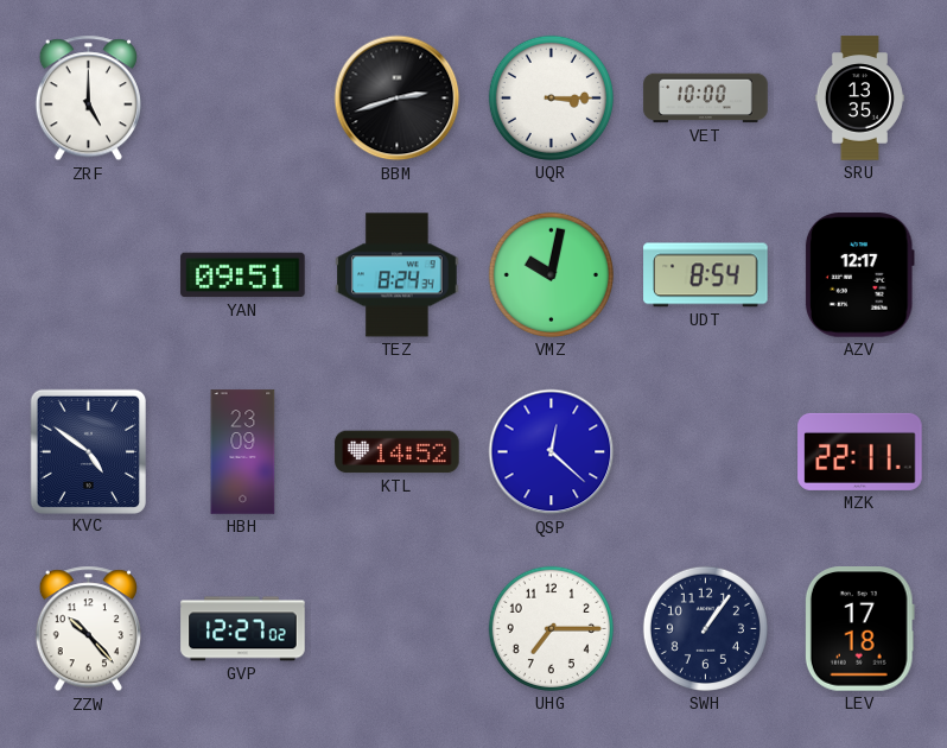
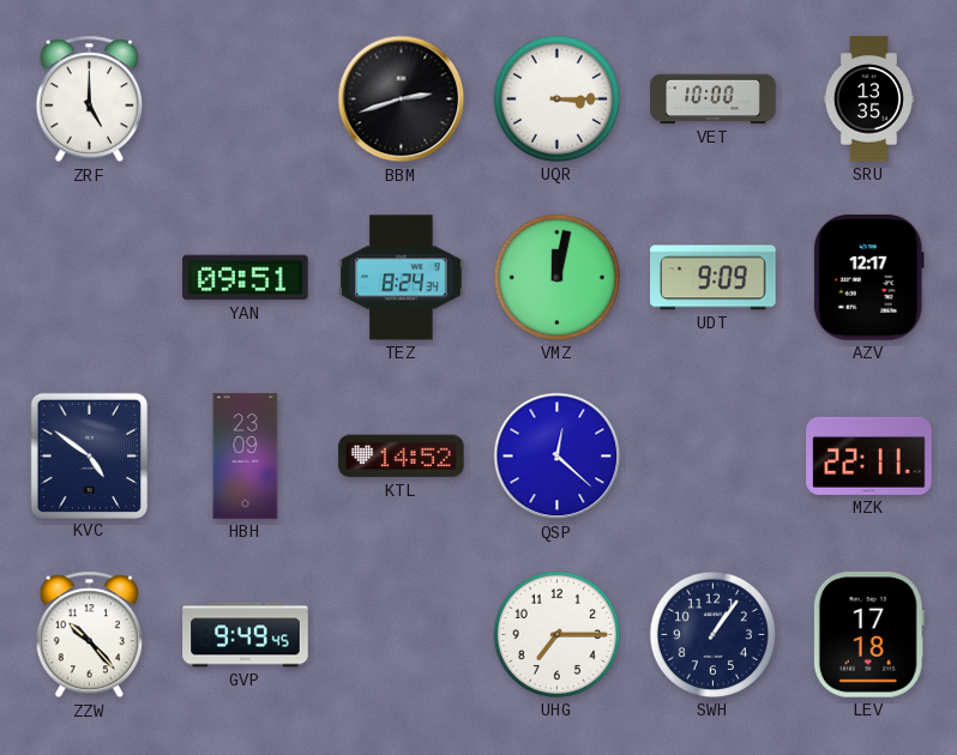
VMZ: 10:02 -> 12:02 (556, 277)
UDT: 8:54 -> 9:09 (714, 278)
GVP: 12:27 -> 9:49 (246, 635)
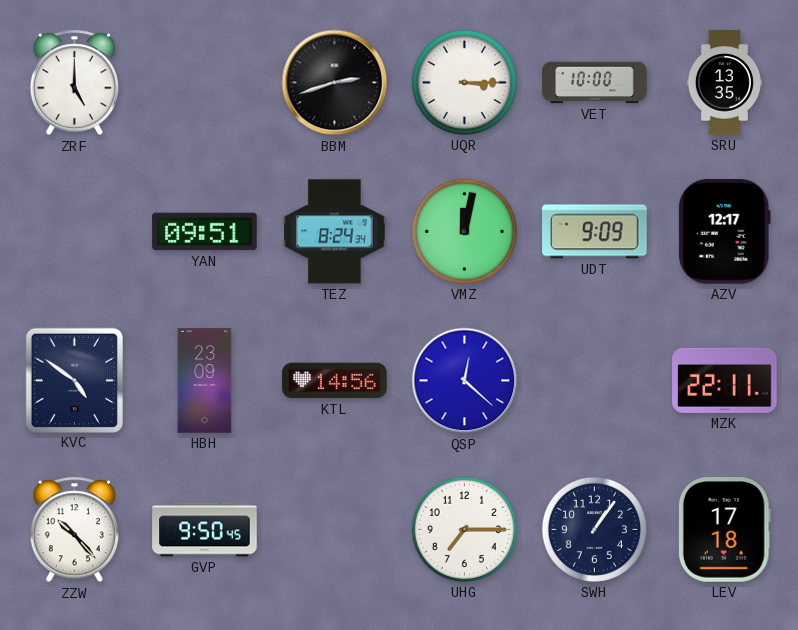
KTL: 14:52 -> 14:56 (335, 381)
GVP: 9:49 -> 9:50 (205, 530)
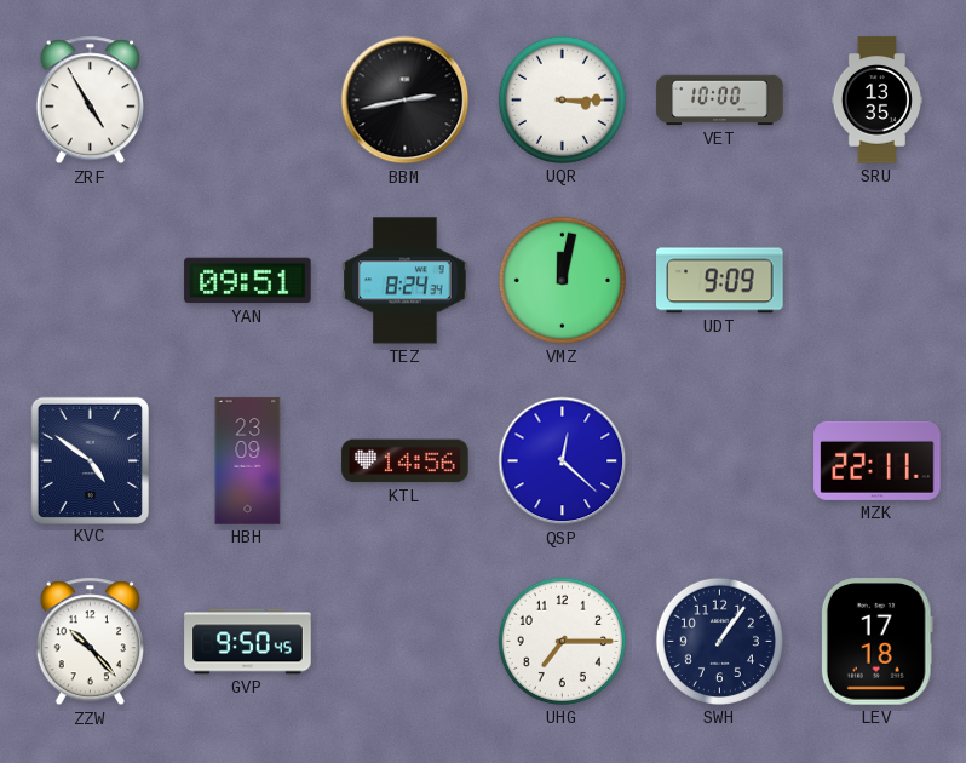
ZRF: 5:00 -> 4:55 (90, 101)
BBM: 2:42 -> 2:43 (406, 101)
AZV: 12:17 -> none (724, 232)
